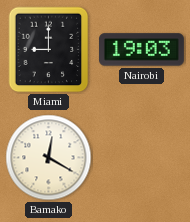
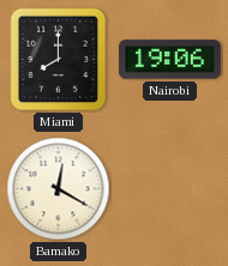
Miami: 9:00 -> 8:00 (59, 60)
Nairobi: 19:03 -> 19:06 (169, 60)
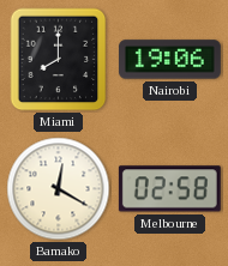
Melbourne: none -> 02:58 (169, 189)
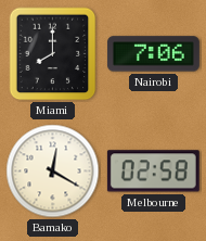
Nairobi: 19:06 -> 7:06 (153, 54)
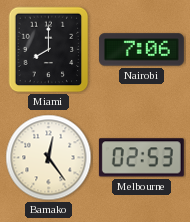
Bamako: 12:20 -> 12:24 (49, 158)
Melbourne: 02:58 -> 02:53 (141, 158)
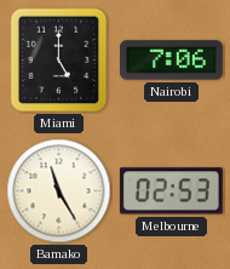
Miami: 8:00 -> 5:00 (59, 61)
Bamako: 12:24 -> 11:25 (59, 191)
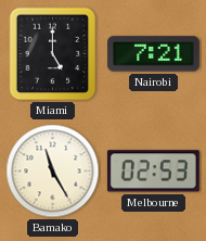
Nairobi: 7:06 -> 7:21 (153, 54)
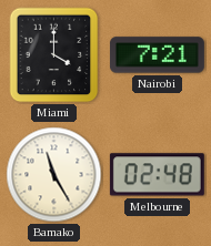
Miami: 5:00 -> 4:00 (54, 55)
Melbourne: 02:53 -> 02:48 (157, 175)
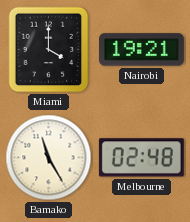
Nairobi: 7:21 -> 19:21 (141, 50)
